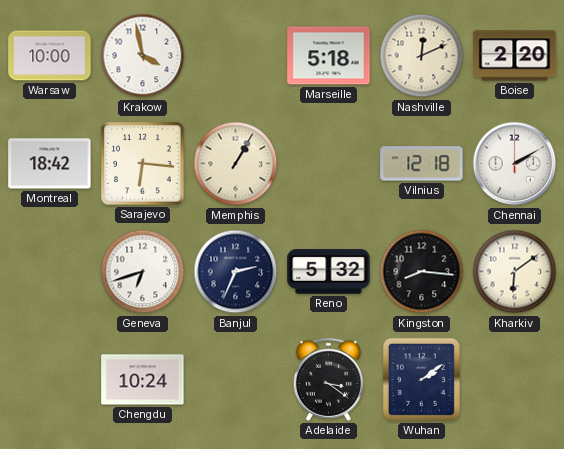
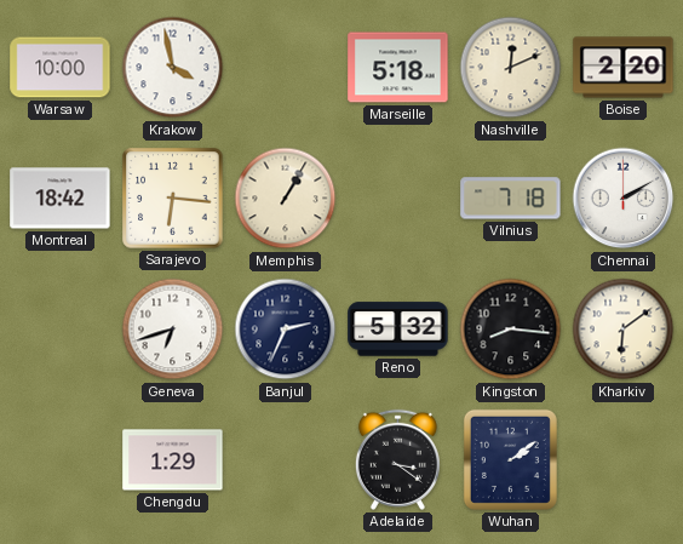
Vilnius: 12:18 -> 7:18 (511, 199)
Chengdu: 10:24 -> 1:29 (173, 460)
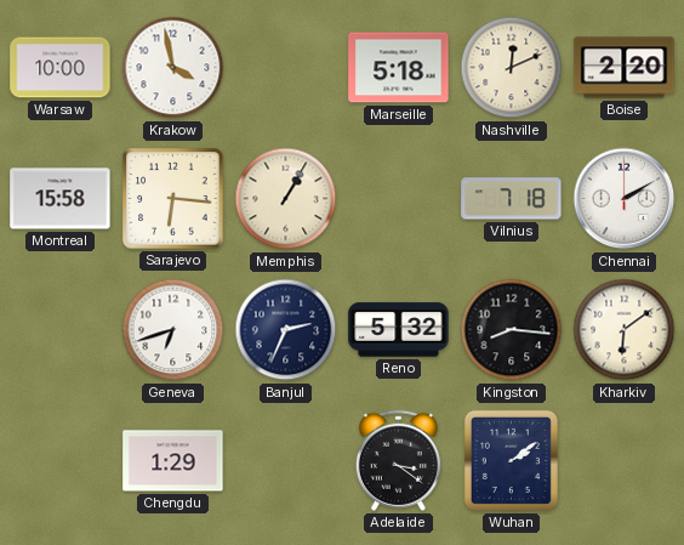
Montreal: 18:42 -> 15:58 (61, 199)
